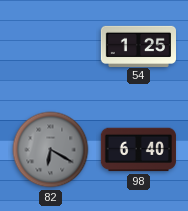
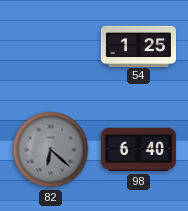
82: 6:20 -> 6:22 (51, 150)
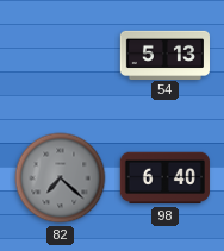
54: 1:25 -> 5:13 (164, 55)
82: 6:22 -> 7:22 (61, 178)
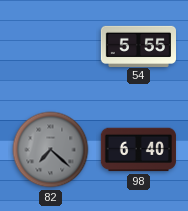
54: 5:13 -> 5:55 (138, 46)
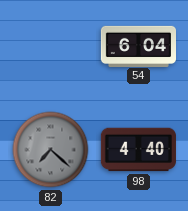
54: 5:55 -> 6:04 (138, 46)
98: 6:40 -> 4:40 (138, 150)
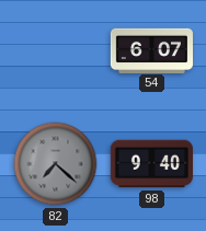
54: 6:04 -> 6:07 (151, 50)
98: 4:40 -> 9:40 (151, 164)
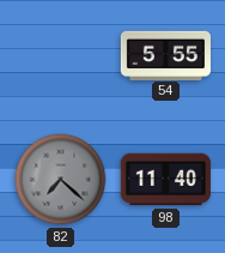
54: 6:07 -> 5:55 (165, 55)
98: 9:40 -> 11:40 (165, 180)
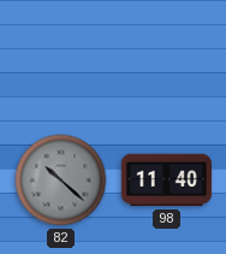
54: 5:55 -> none (165, 55)
82: 7:22 -> 10:22 (61, 181)
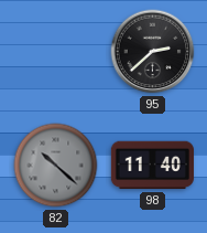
95: none -> 2:38 (153, 52)
